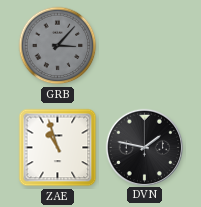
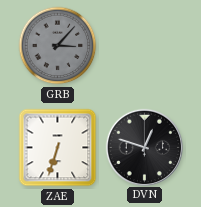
ZAE: 10:57 -> 6:33 (58, 148)
DVN: 1:47 -> 12:48 (144, 147)
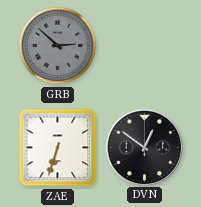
GRB: 3:07 -> 2:52 (58, 46)
DVN: 12:48 -> 12:51 (144, 147)
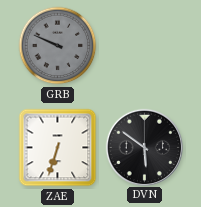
GRB: 2:52 -> 9:49 (58, 46)
DVN: 12:51 -> 5:51 (144, 147)
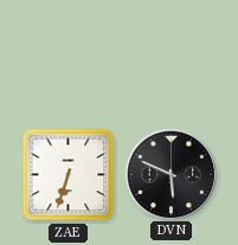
GRB: 9:49 -> none (58, 46)
DVN: 5:51 -> 5:49 (171, 174)
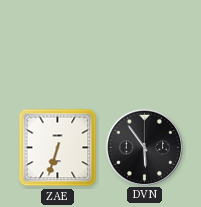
DVN: 5:49 -> 5:54 (144, 147)
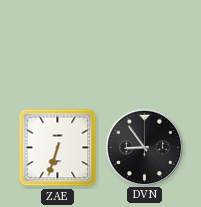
DVN: 5:54 -> 8:54 (144, 147)
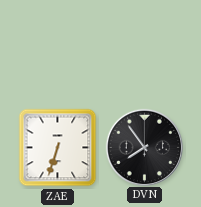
DVN: 8:54 -> 7:54 (144, 147)
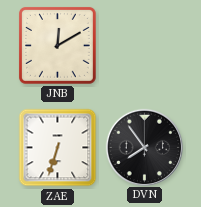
JNB: none -> 12:10 (57, 45)
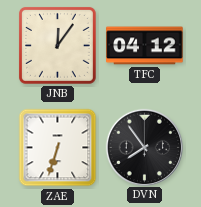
JNB: 12:10 -> 12:06 (57, 45)
TFC: none -> 04:12 (145, 46)
